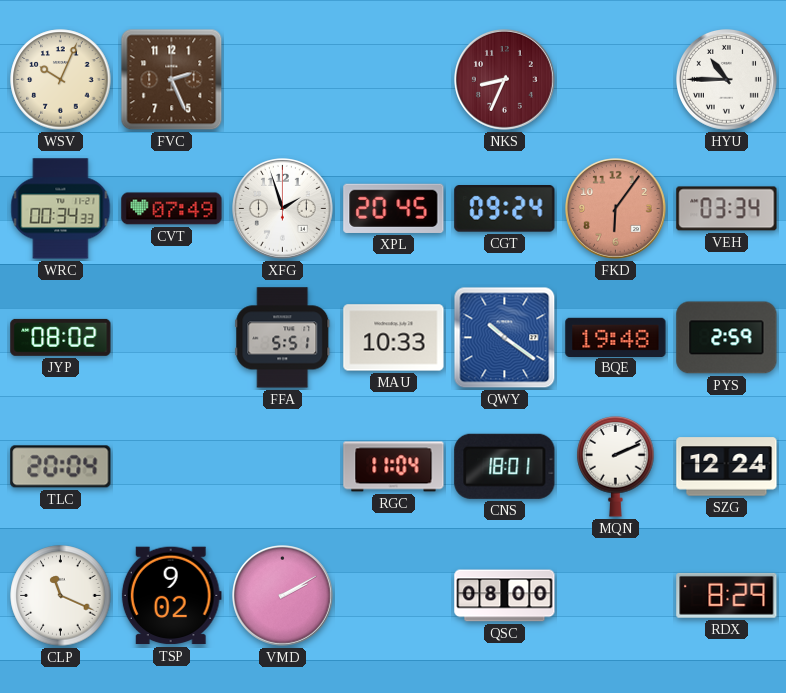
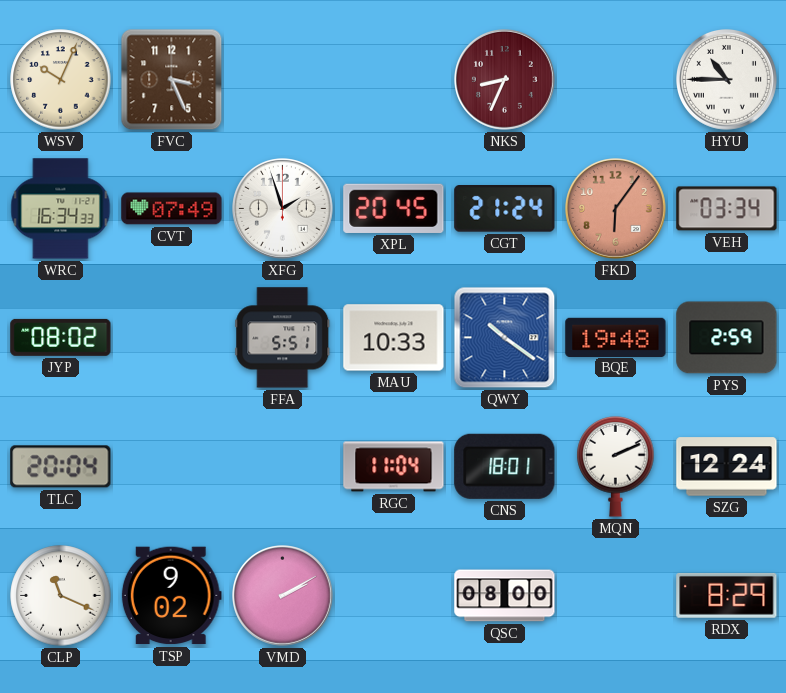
FVC: 2:26 -> 3:26 (172, 80)
WRC: 00:34 -> 16:34 (61, 209)
CGT: 09:24 -> 21:24 (505, 209)
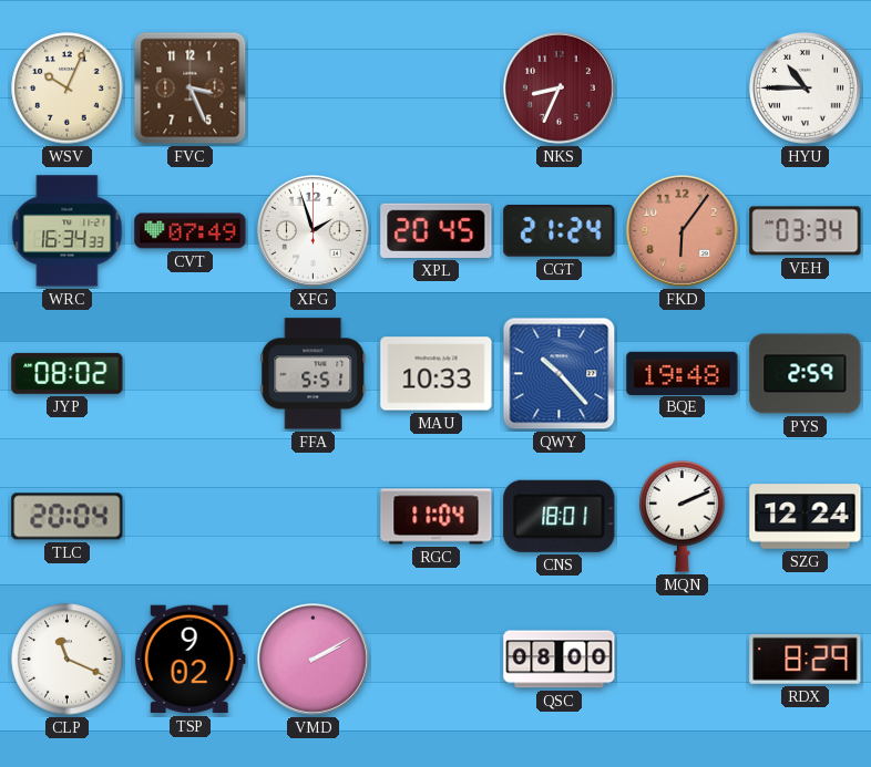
QWY: 10:21 -> 10:23 (560, 374)
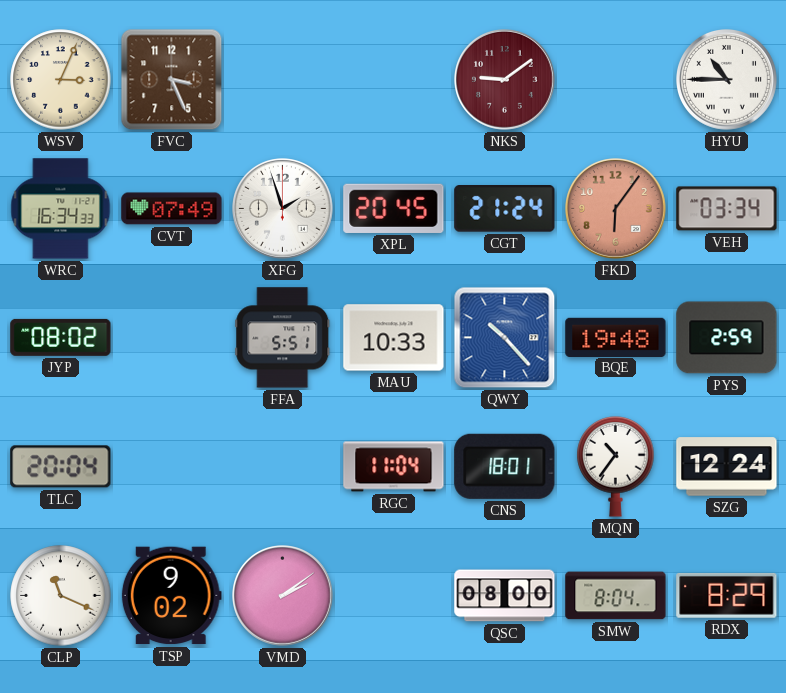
WSV: 10:04 -> 3:04 (61, 80)
NKS: 8:34 -> 9:09 (505, 80)
MQN: 2:11 -> 10:36 (616, 467)
VMD: 2:10 -> 2:09 (283, 596)
SMW: none -> 8:04 (616, 596)
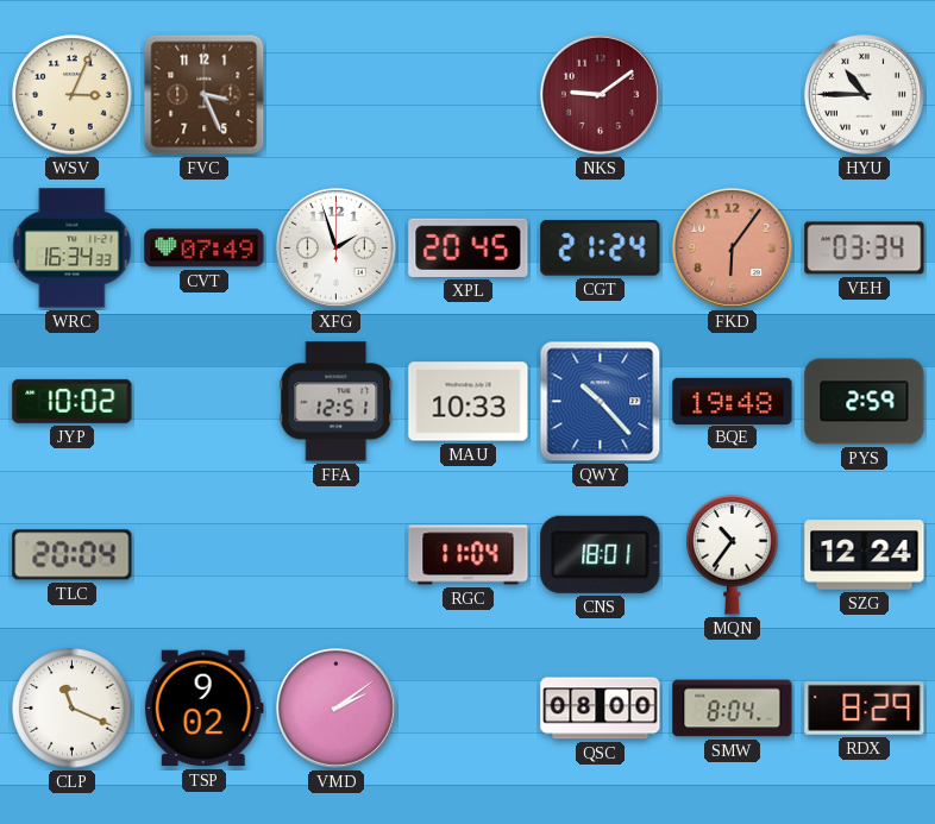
JYP: 08:02 -> 10:02 (73, 401)
FFA: 5:51 -> 12:51 (337, 402)
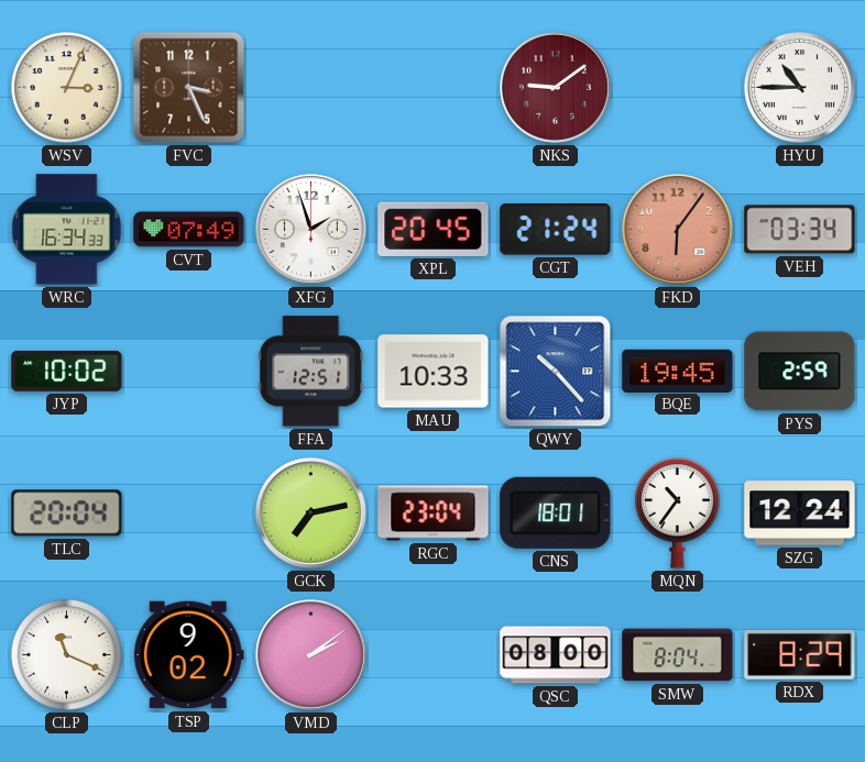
BQE: 19:48 -> 19:45 (678, 371)
GCK: none -> 7:13 (311, 513)
RGC: 11:04 -> 23:04 (434, 513)
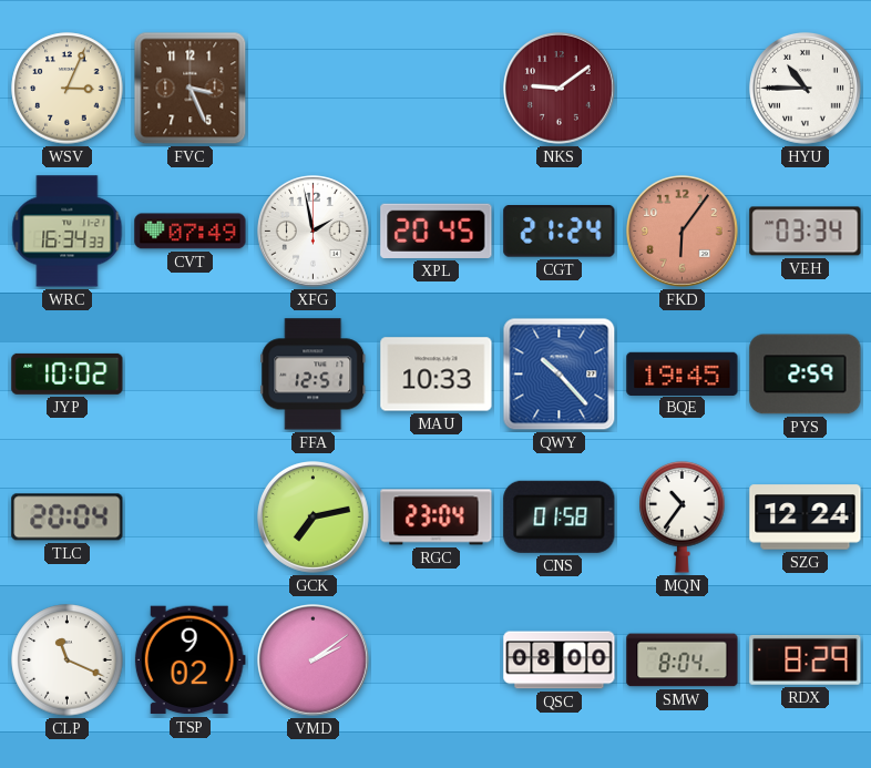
XFG: 1:57 -> 1:58 (314, 232)
CNS: 18:01 -> 01:58 (560, 516)
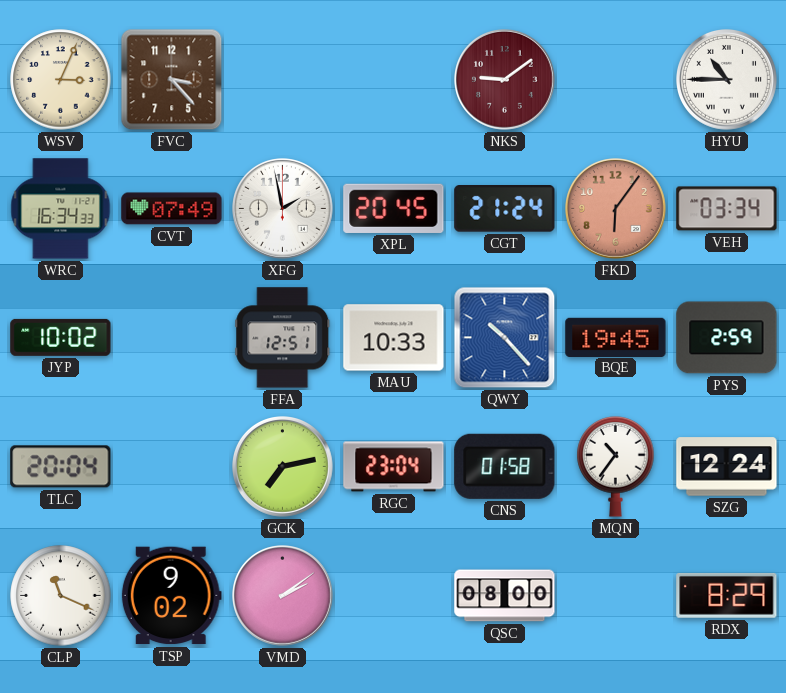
FVC: 3:26 -> 3:23 (172, 80)
SMW: 8:04 -> none (683, 661)
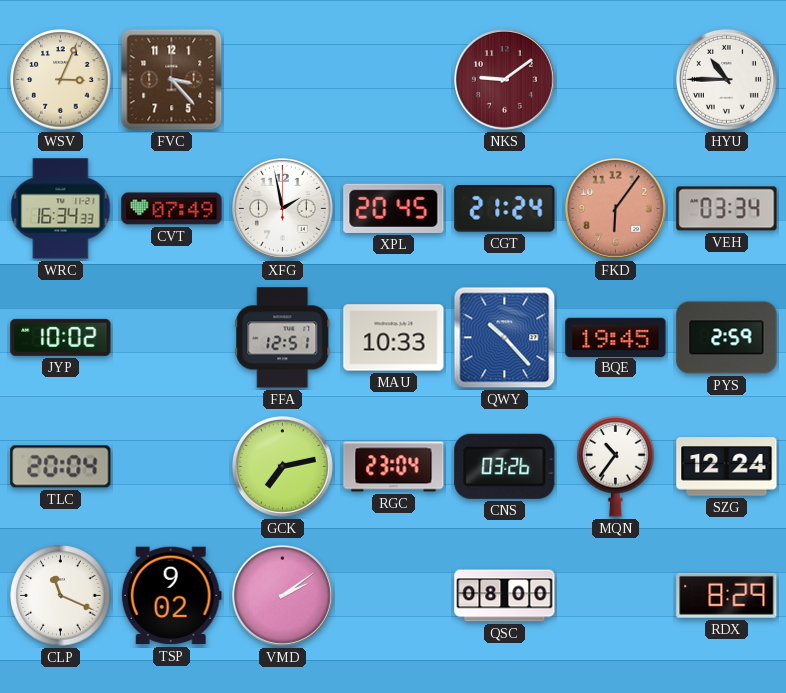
CNS: 01:58 -> 03:26 (505, 466)
